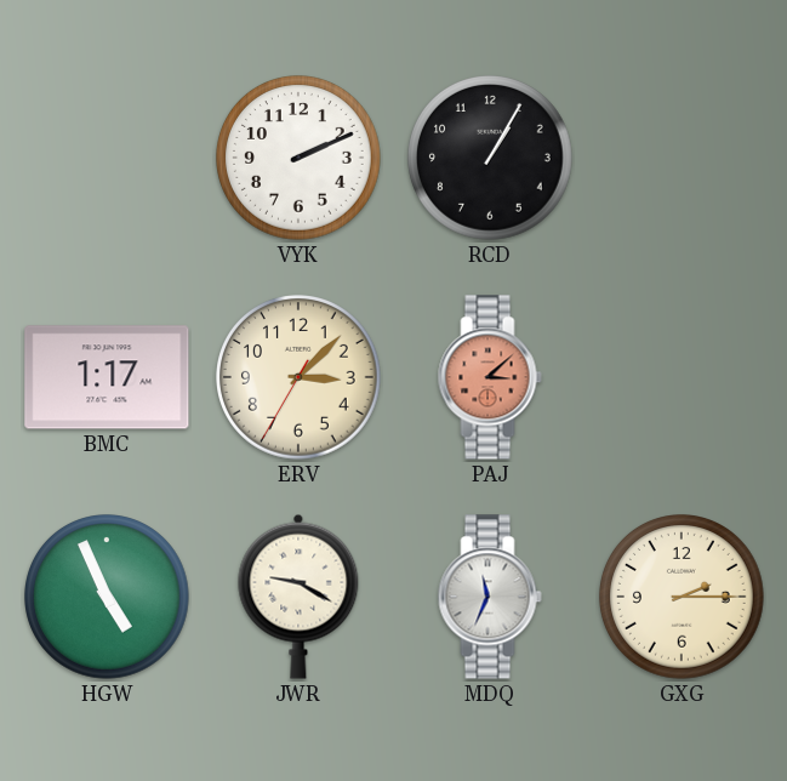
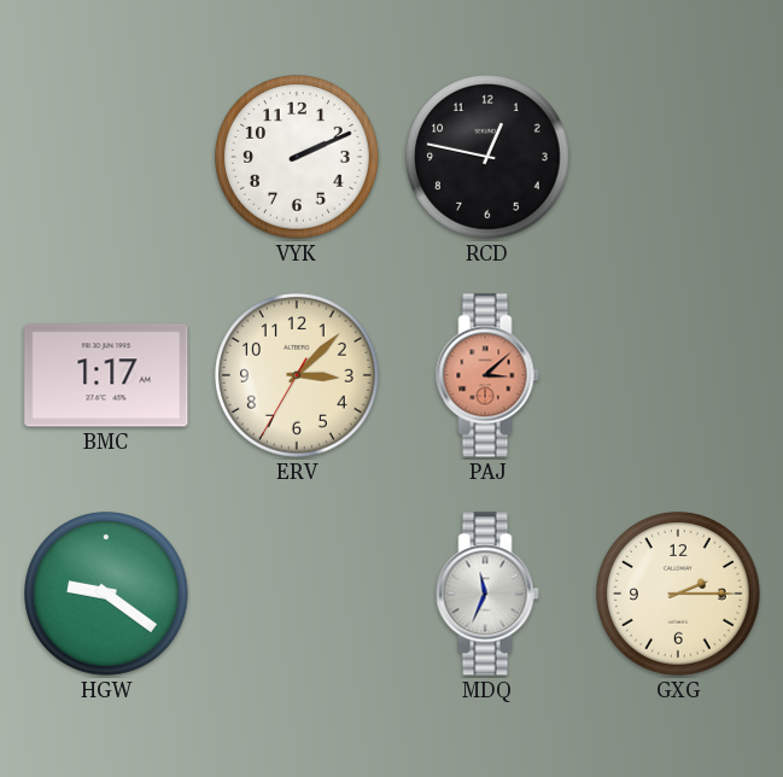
RCD: 1:05 -> 12:47 (489, 158)
HGW: 4:56 -> 9:21 (107, 595)
JWR: 9:20 -> none (298, 597)
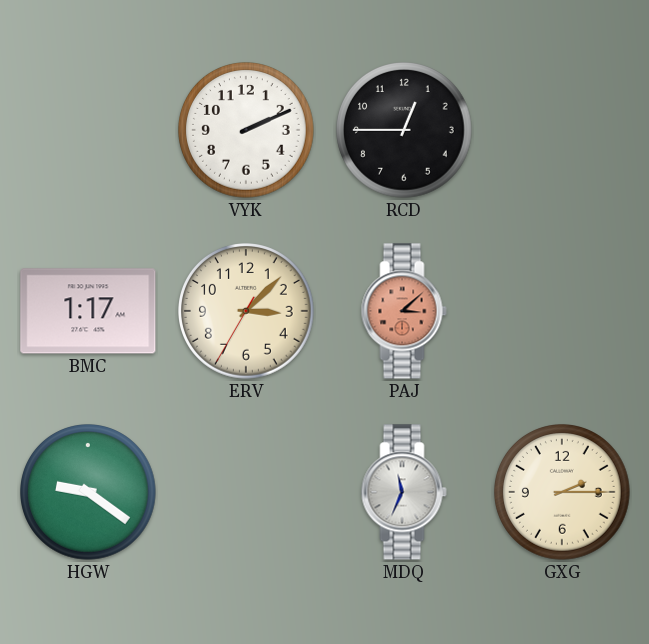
RCD: 12:47 -> 12:45 (405, 131)
